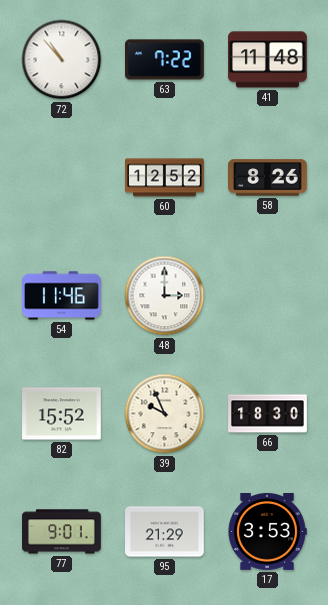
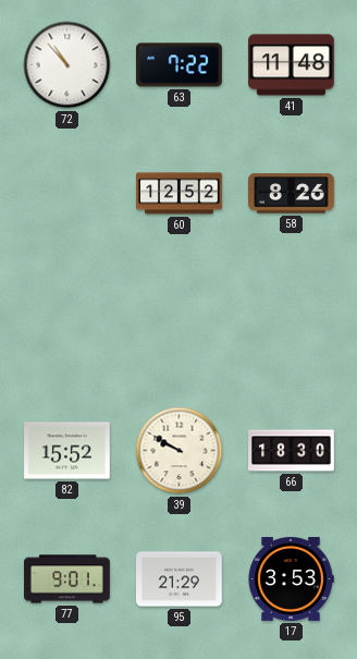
54: 11:46 -> none (62, 296)
48: 3:00 -> none (165, 296)
39: 9:56 -> 9:50 (180, 451)
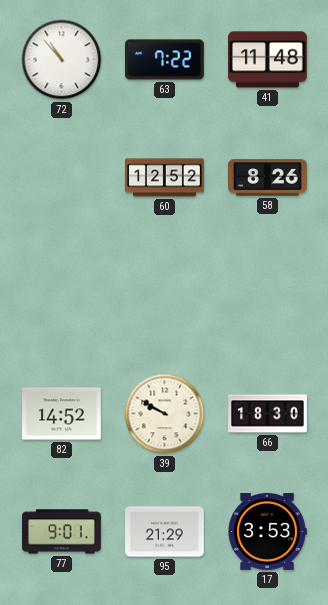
82: 15:52 -> 14:52 (62, 414)
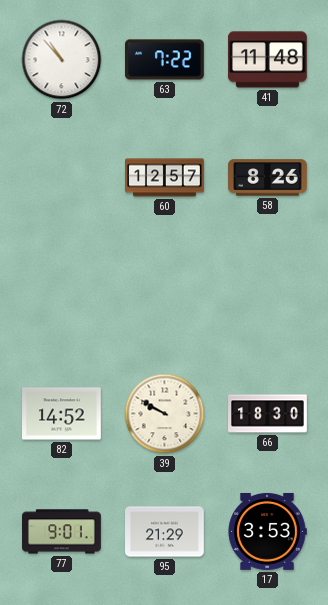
60: 12:52 -> 12:57 (165, 178)
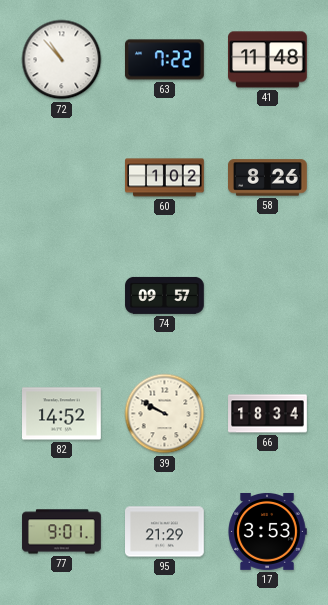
60: 12:57 -> 1:02 (165, 178)
74: none -> 09:57 (165, 295)
66: 18:30 -> 18:34 (268, 414)
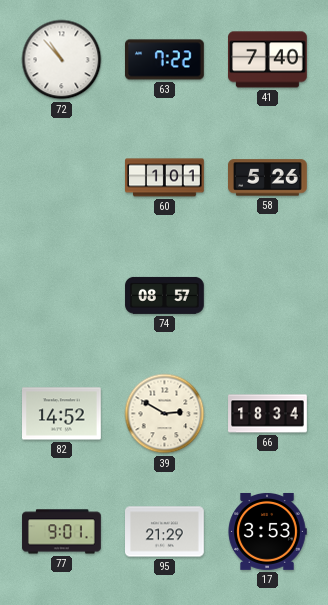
41: 11:48 -> 7:40 (268, 60)
60: 1:02 -> 1:01 (165, 178)
58: 8:26 -> 5:26 (268, 178)
74: 09:57 -> 08:57 (165, 295)
39: 9:50 -> 2:50 (165, 414)
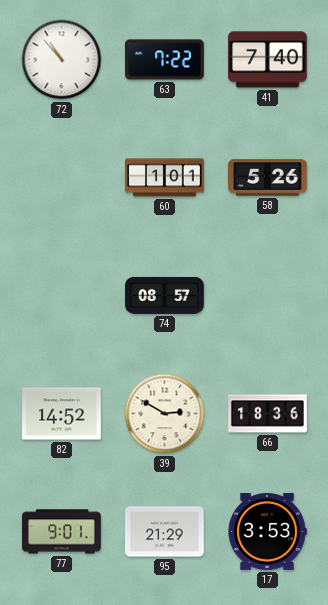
66: 18:34 -> 18:36 (268, 414)
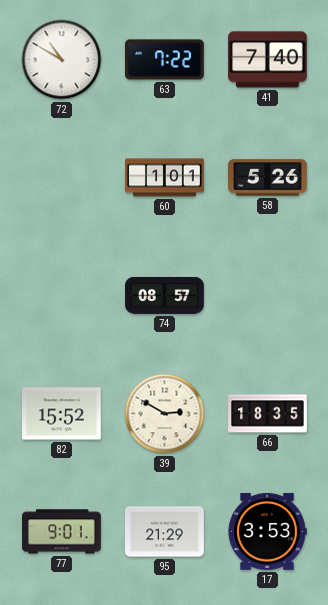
72: 10:53 -> 10:50 (62, 60)
82: 14:52 -> 15:52 (62, 414)
66: 18:36 -> 18:35 (268, 414)
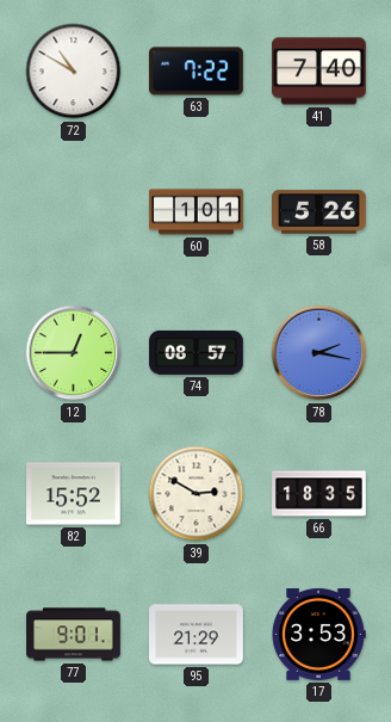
12: none -> 12:45 (74, 353)
78: none -> 2:17 (319, 353)
